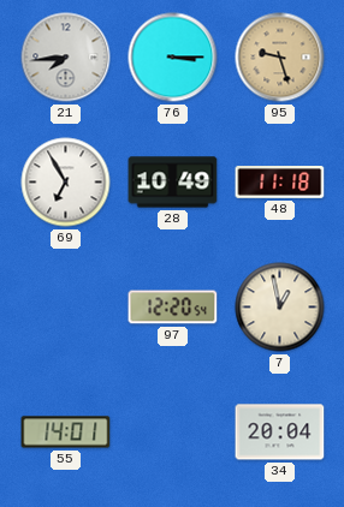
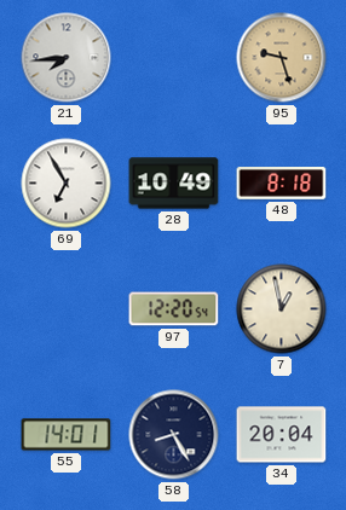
76: 3:15 -> none (173, 58)
48: 11:18 -> 8:18 (282, 184)
58: none -> 8:25 (174, 435)
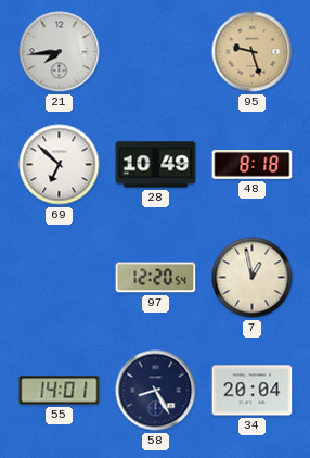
69: 6:55 -> 6:52 (60, 165)
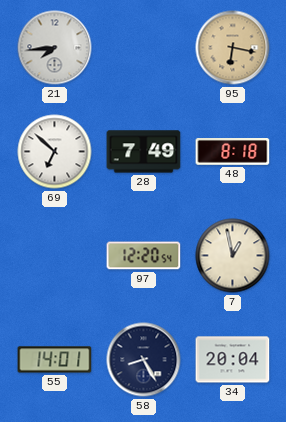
95: 9:27 -> 6:17 (233, 48)
28: 10:49 -> 7:49 (144, 152)
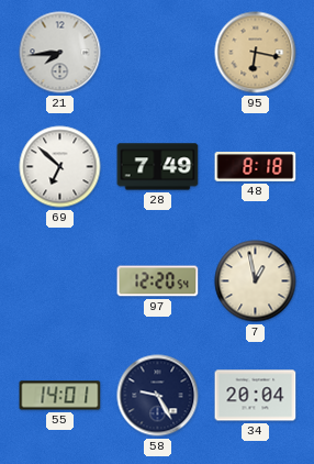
58: 8:25 -> 9:25 (158, 396)
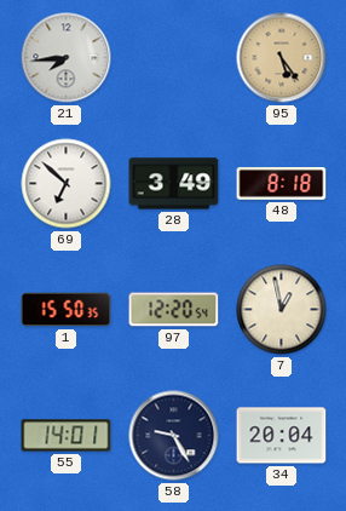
95: 6:17 -> 5:24 (282, 58)
28: 7:49 -> 3:49 (174, 184)
1: none -> 15:50 (67, 310)
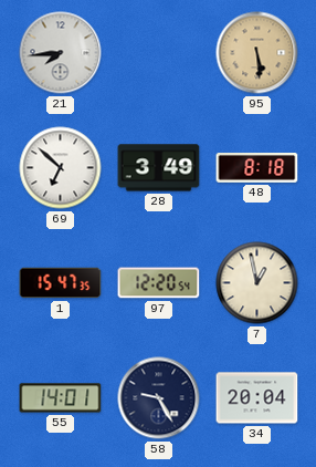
95: 5:24 -> 5:29 (257, 53)
1: 15:50 -> 15:47 (61, 283)
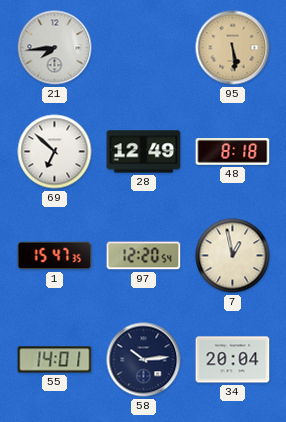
28: 3:49 -> 12:49 (144, 152)
58: 9:25 -> 10:14 (144, 360)
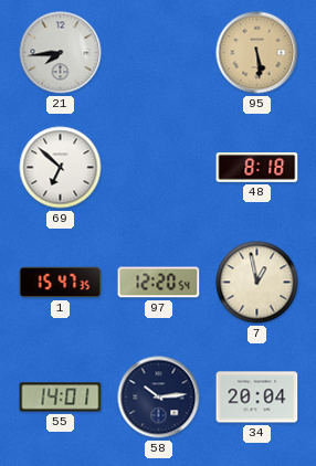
28: 12:49 -> none (144, 152)
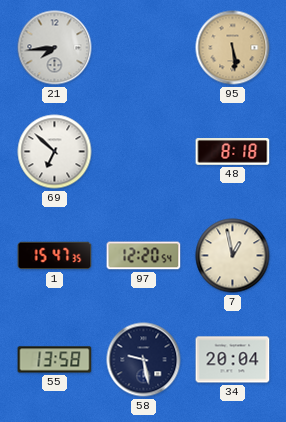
55: 14:01 -> 13:58 (55, 360)
58: 10:14 -> 9:28 (144, 360)
